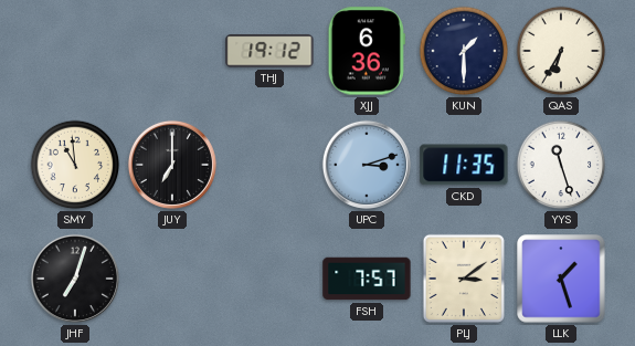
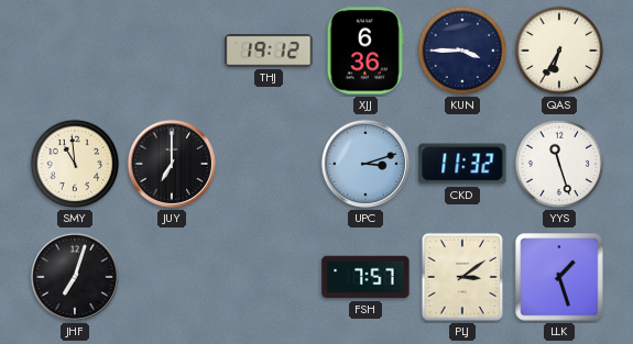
KUN: 1:30 -> 3:45 (462, 51)
CKD: 11:35 -> 11:32 (462, 164)
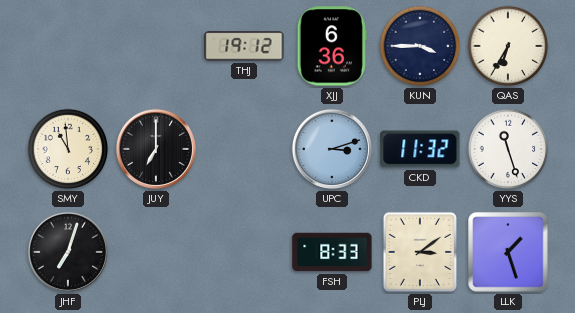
FSH: 7:57 -> 8:33 (332, 252)
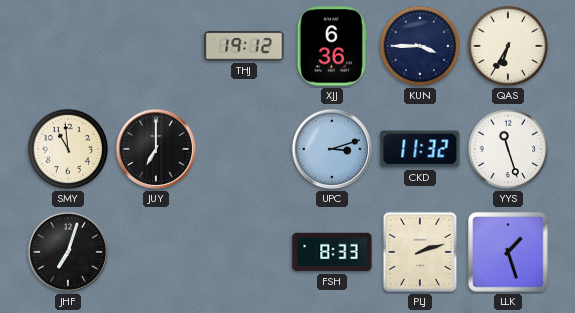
PLJ: 3:09 -> 2:12 (420, 252)
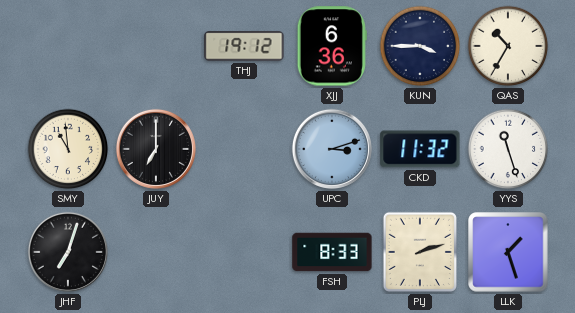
QAS: 6:35 -> 10:35 (508, 46)
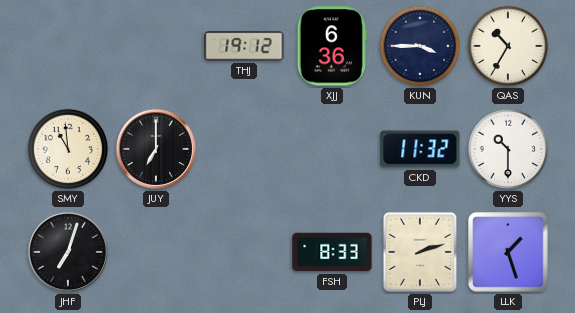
UPC: 3:12 -> none (332, 149)
YYS: 11:27 -> 10:30 (508, 149)
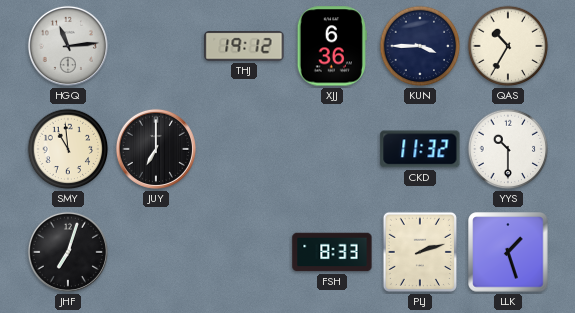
HGQ: none -> 11:14 (68, 46)
